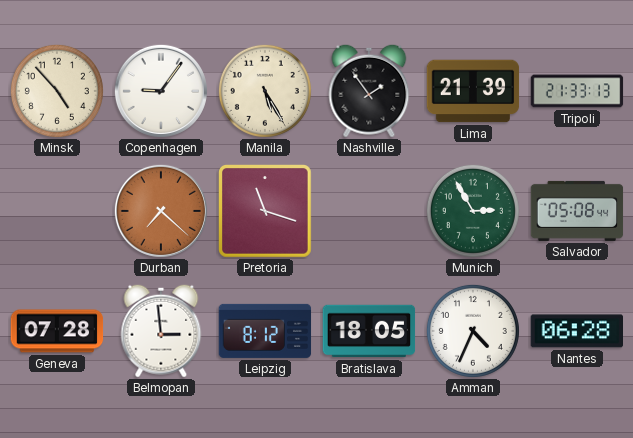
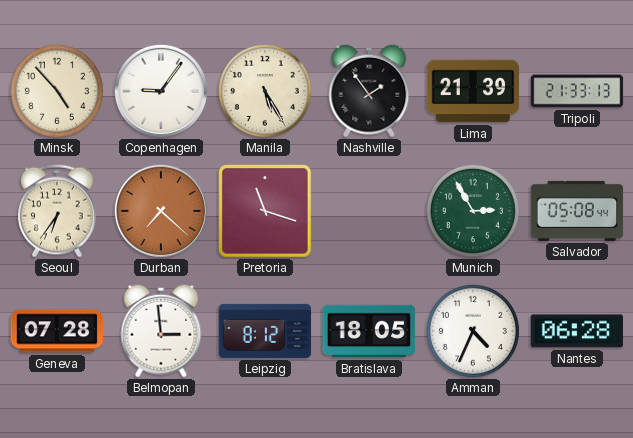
Seoul: none -> 6:36 (57, 211)
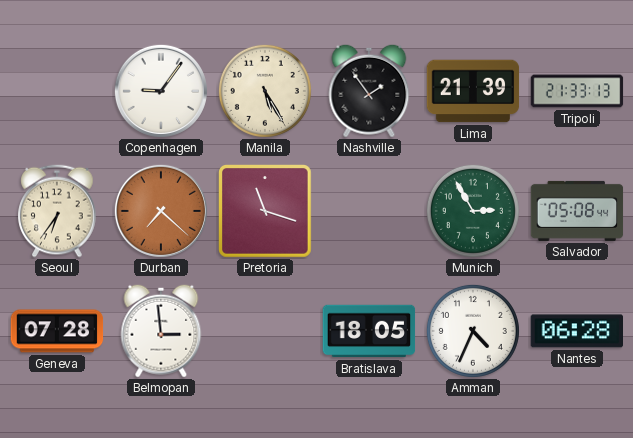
Minsk: 4:53 -> none (57, 91)
Leipzig: 8:12 -> none (265, 331)
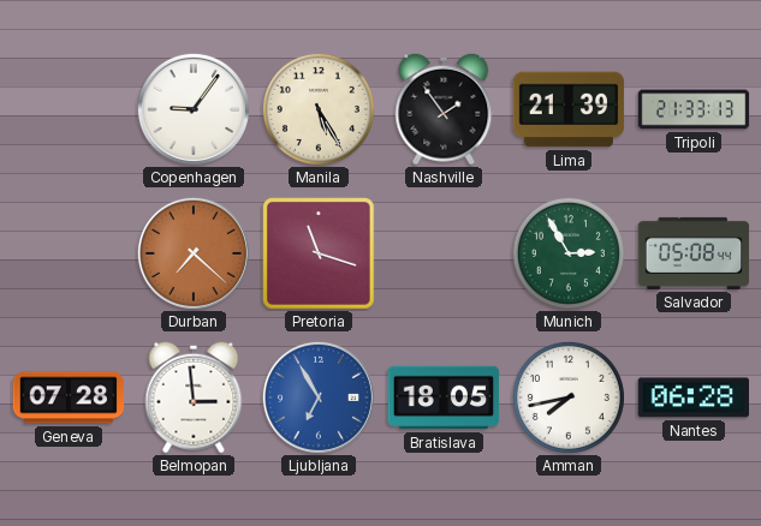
Seoul: 6:36 -> none (57, 211)
Ljubljana: none -> 6:55 (319, 398)
Amman: 4:34 -> 7:43 (569, 398)
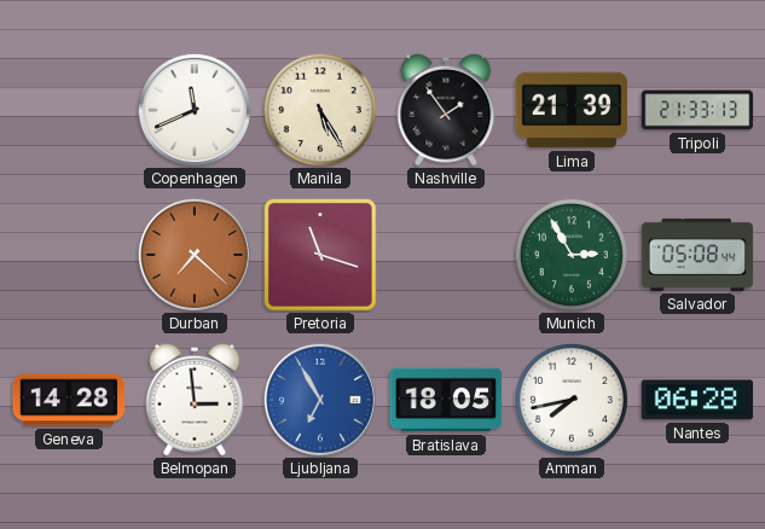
Copenhagen: 9:06 -> 11:41 (195, 110)
Geneva: 07:28 -> 14:28 (69, 400)
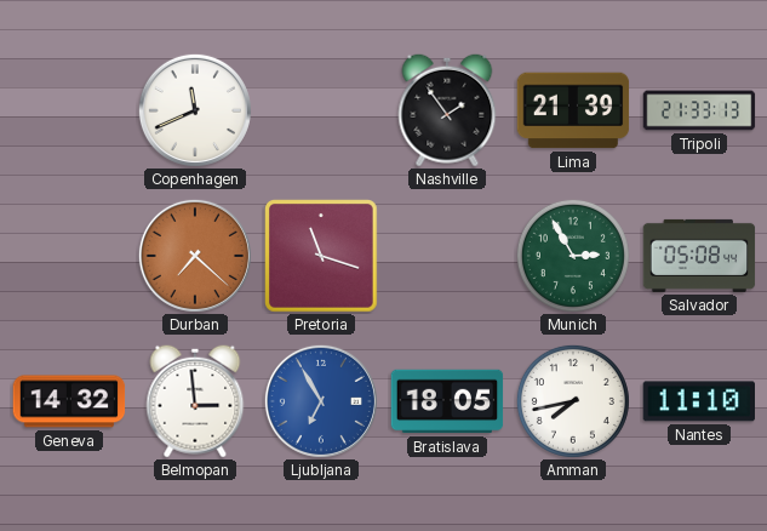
Manila: 5:25 -> none (320, 110)
Geneva: 14:28 -> 14:32 (69, 401)
Nantes: 06:28 -> 11:10 (698, 401)
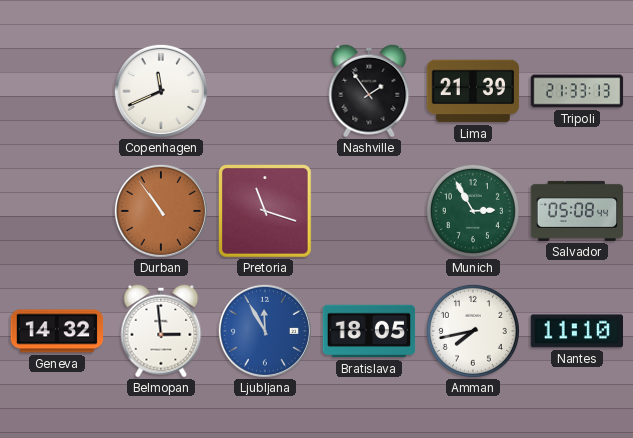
Durban: 7:22 -> 10:54 (161, 211)
Ljubljana: 6:55 -> 11:55 (265, 331)
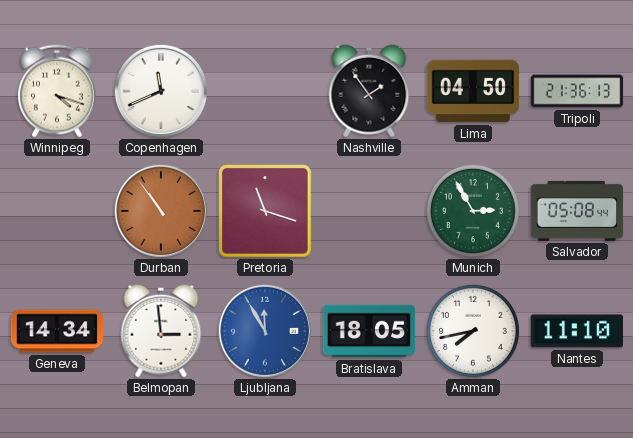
Winnipeg: none -> 4:18 (57, 91)
Lima: 21:39 -> 04:50 (473, 91)
Tripoli: 21:33 -> 21:36 (577, 91)
Geneva: 14:32 -> 14:34 (57, 331)
